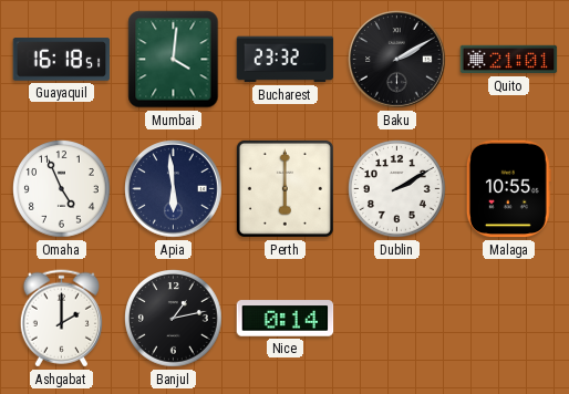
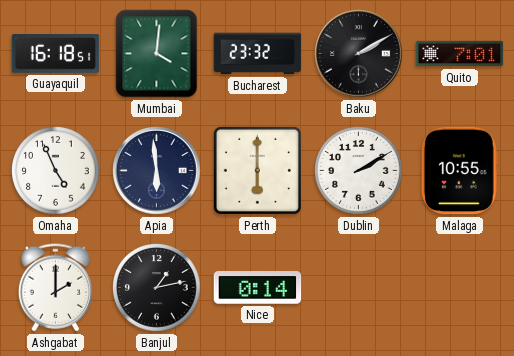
Quito: 21:01 -> 7:01 (460, 54)
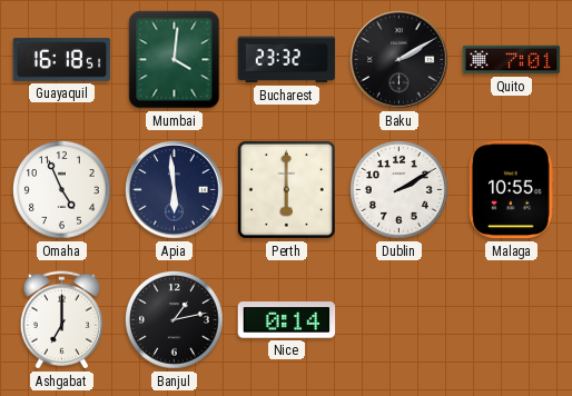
Ashgabat: 2:00 -> 7:00 (61, 320)
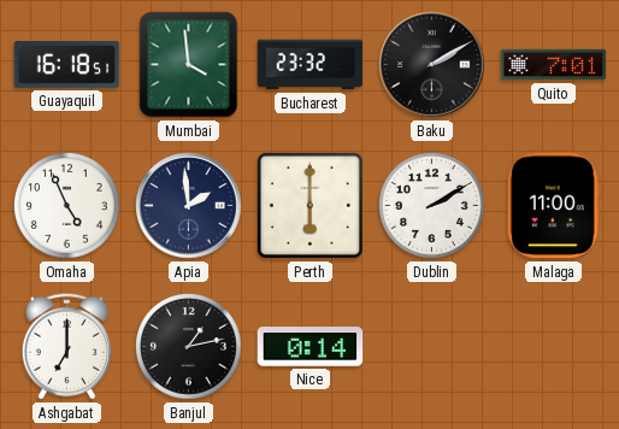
Mumbai: 4:01 -> 3:59 (189, 65)
Apia: 5:59 -> 1:59 (189, 206)
Malaga: 10:55 -> 11:00 (553, 206)
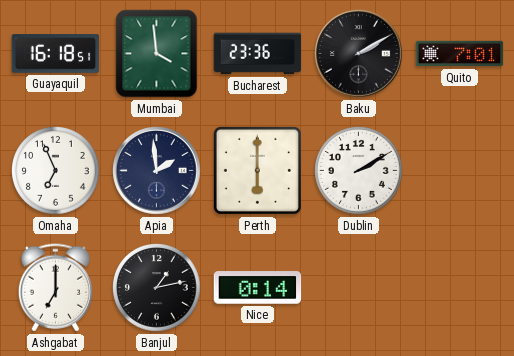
Bucharest: 23:32 -> 23:36 (258, 54)
Omaha: 4:56 -> 6:56 (56, 171)
Malaga: 11:00 -> none (553, 206)
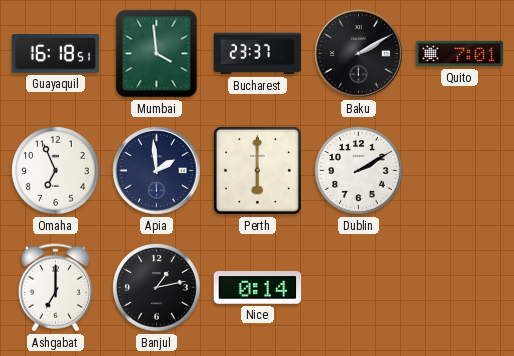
Bucharest: 23:36 -> 23:37 (258, 54)
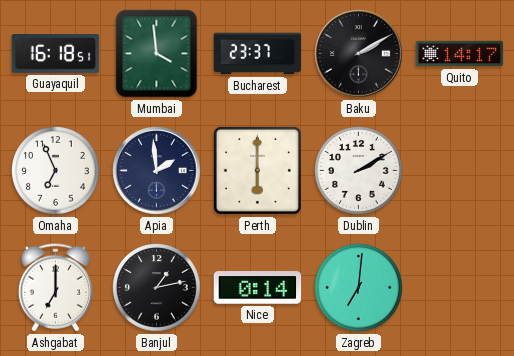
Quito: 7:01 -> 14:17 (460, 54)
Zagreb: none -> 7:01 (359, 288)
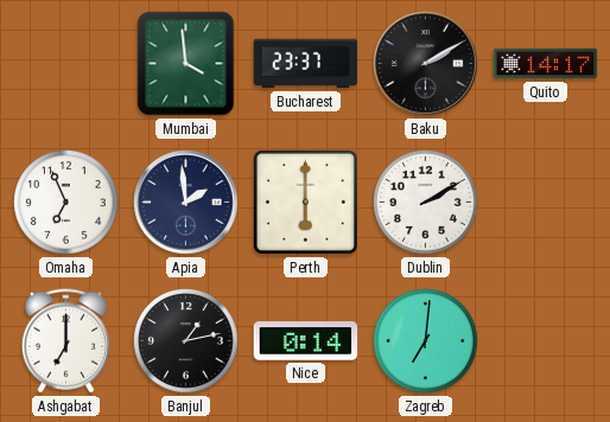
Guayaquil: 16:18 -> none (56, 54)
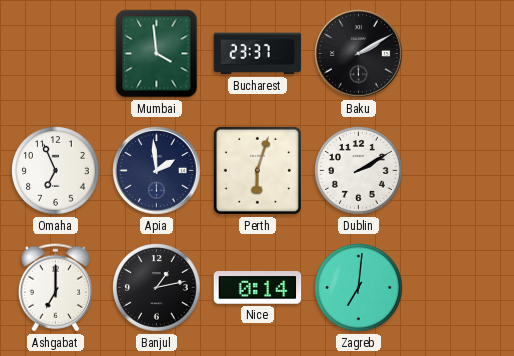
Quito: 14:17 -> none (546, 64)
Perth: 6:00 -> 6:03 (257, 170)
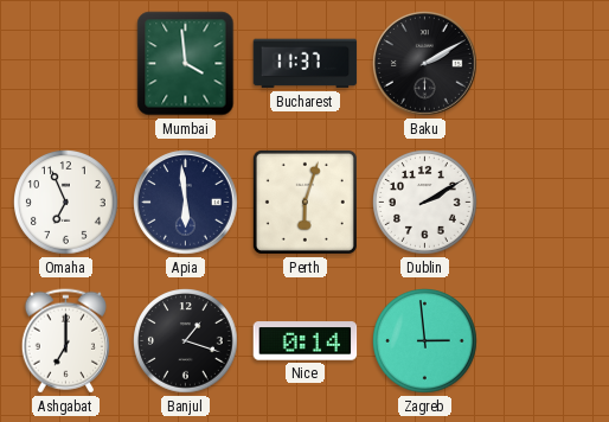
Bucharest: 23:37 -> 11:37 (306, 64)
Apia: 1:59 -> 5:59 (186, 203)
Banjul: 1:13 -> 1:18 (186, 341)
Zagreb: 7:01 -> 2:59 (425, 341)
